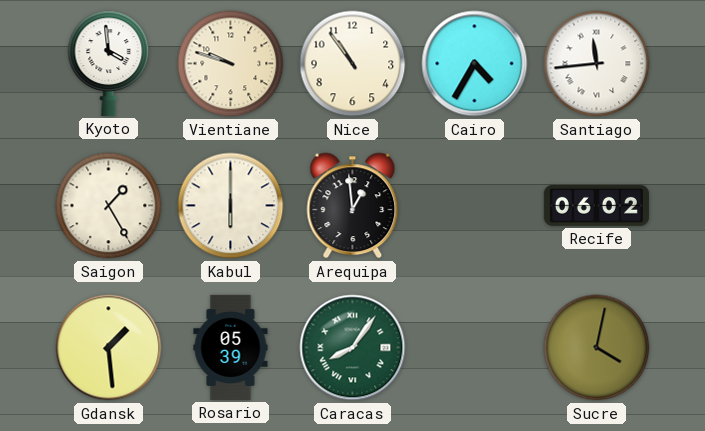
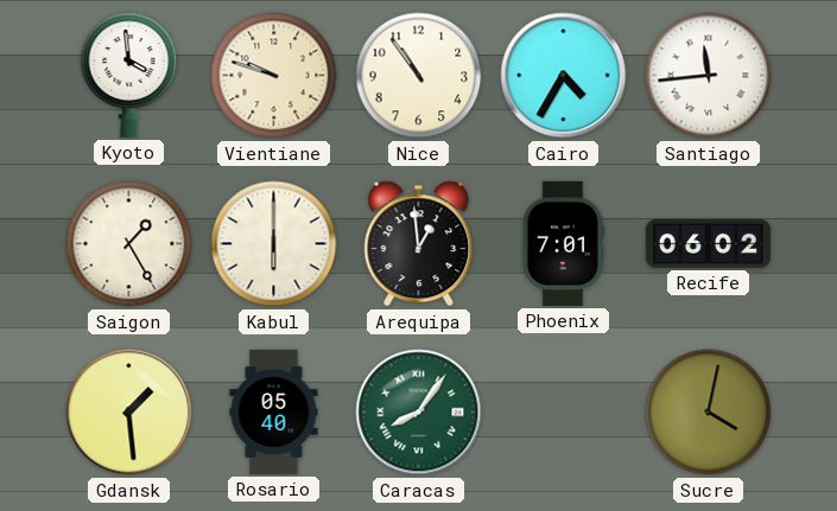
Phoenix: none -> 7:01 (563, 243)
Rosario: 05:39 -> 05:40 (274, 411)
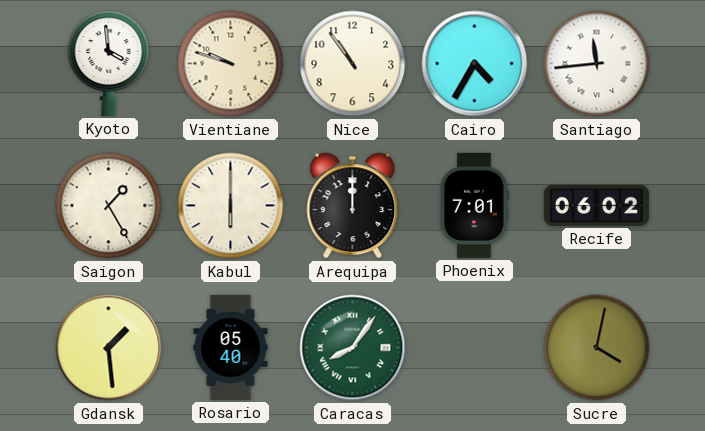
Arequipa: 12:59 -> 12:00 (353, 206)
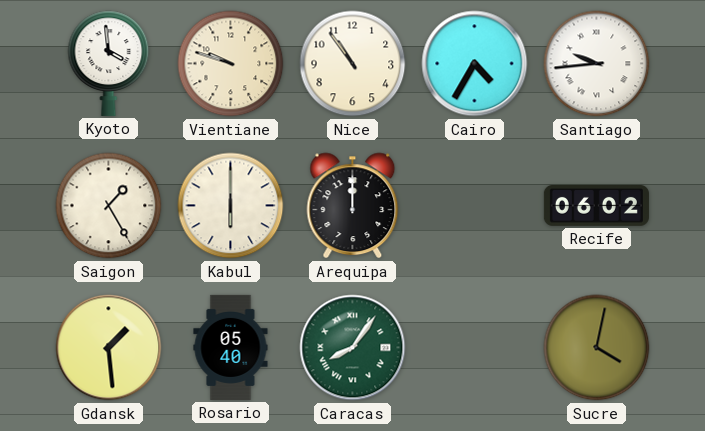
Santiago: 11:44 -> 9:44 (597, 64)
Phoenix: 7:01 -> none (474, 205)
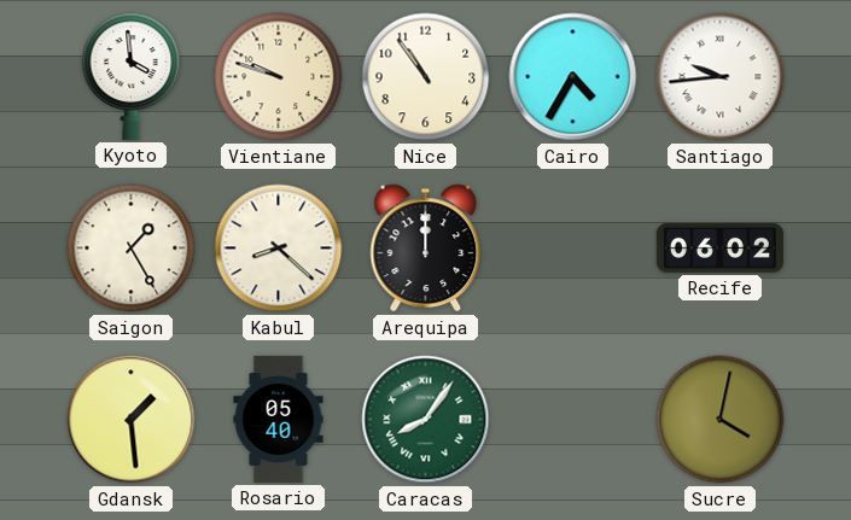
Kabul: 6:00 -> 8:22 (279, 249)
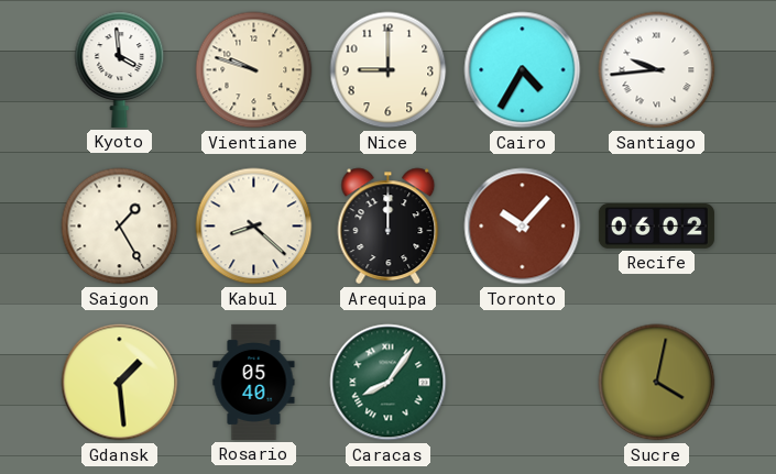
Nice: 10:54 -> 9:00 (389, 70)
Toronto: none -> 10:07 (523, 227)
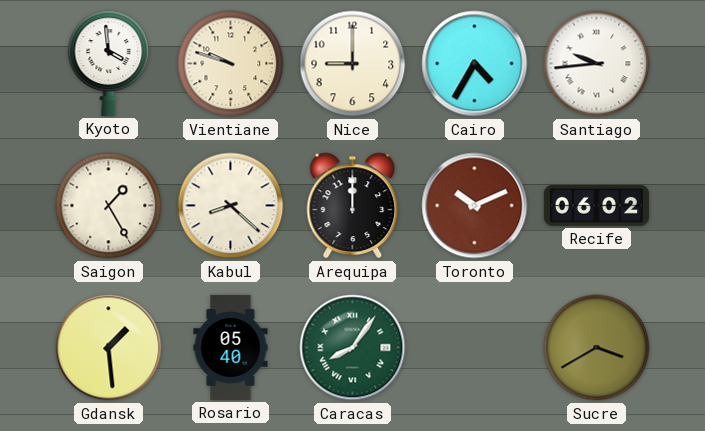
Toronto: 10:07 -> 10:11 (475, 206)
Sucre: 4:02 -> 3:40 (597, 348)
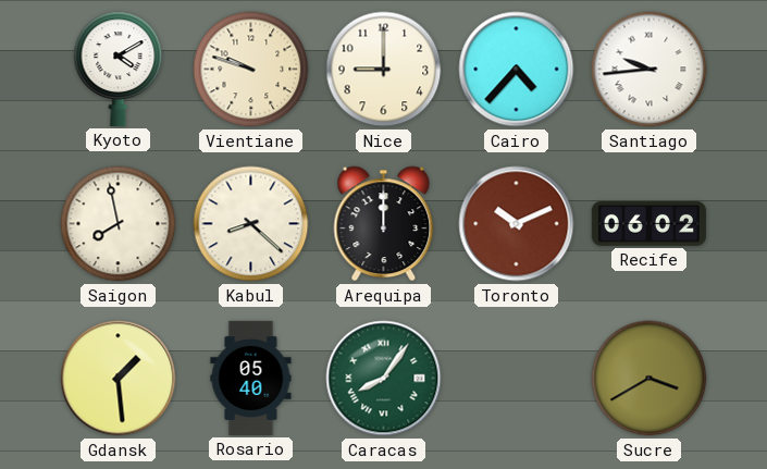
Kyoto: 3:59 -> 4:10 (119, 69)
Cairo: 4:35 -> 4:37 (517, 70)
Saigon: 1:25 -> 7:58 (119, 224)
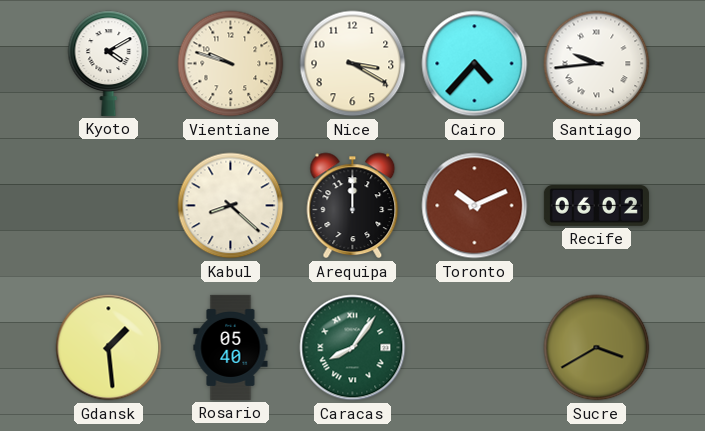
Nice: 9:00 -> 3:20 (353, 64)
Saigon: 7:58 -> none (119, 224)
